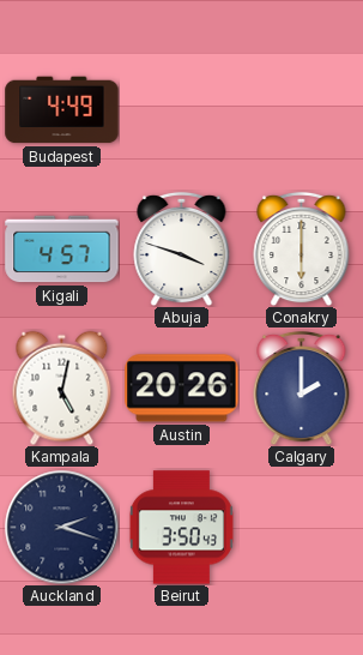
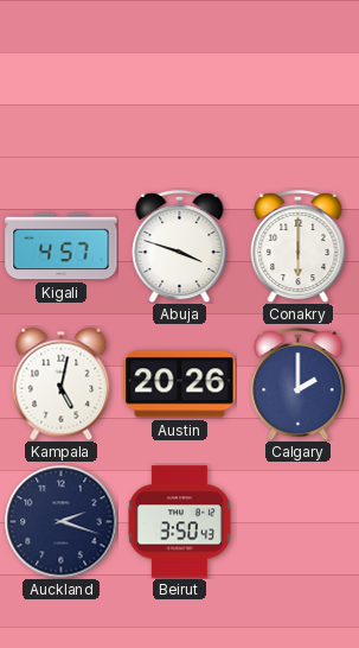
Budapest: 4:49 -> none (62, 110)
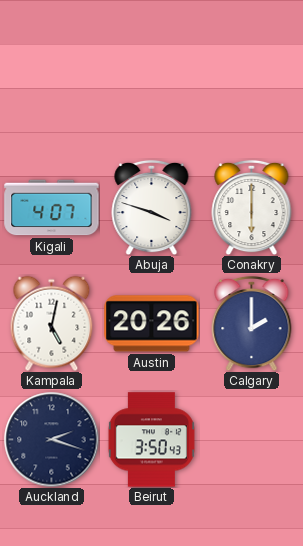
Kigali: 4:57 -> 4:07 (52, 208)
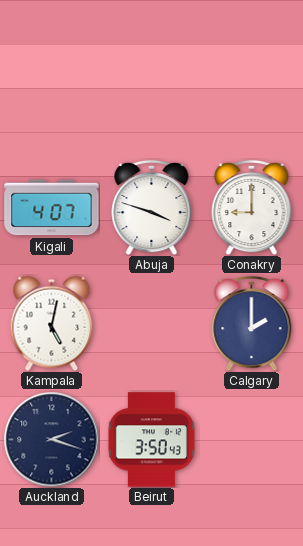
Conakry: 6:00 -> 9:00 (252, 207)
Austin: 20:26 -> none (152, 324)
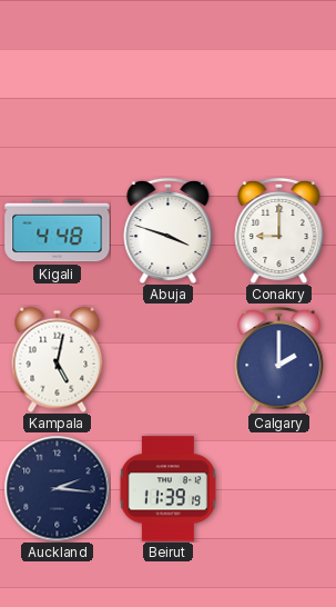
Kigali: 4:07 -> 4:48 (58, 231)
Auckland: 2:18 -> 2:16 (57, 488)
Beirut: 3:50 -> 11:39 (167, 489)
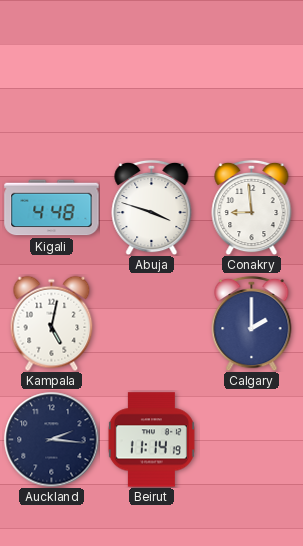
Conakry: 9:00 -> 8:59 (252, 207)
Beirut: 11:39 -> 11:14 (151, 440)
